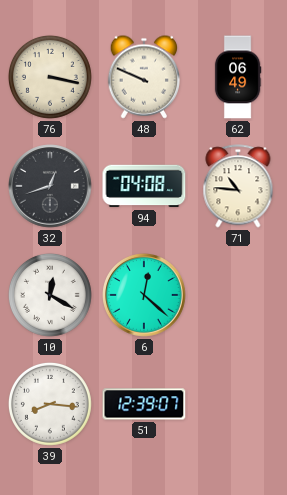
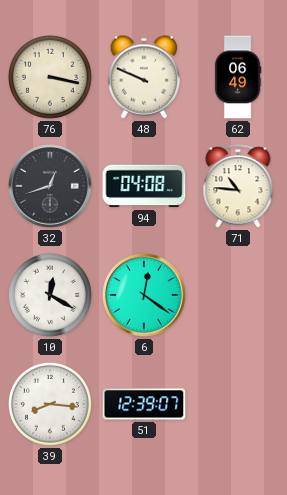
6: 12:22 -> 12:21 (144, 295)
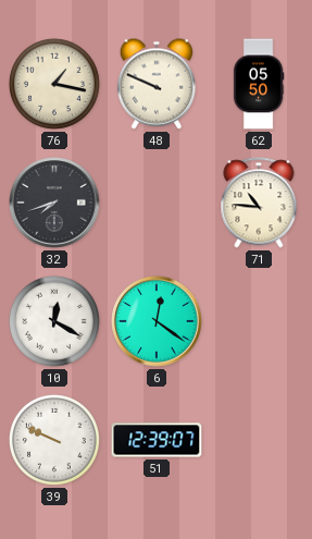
76: 3:17 -> 1:17 (54, 84)
62: 06:49 -> 05:50 (259, 84)
32: 12:42 -> 7:42 (54, 203)
94: 04:08 -> none (144, 186)
39: 8:16 -> 9:49 (54, 440)
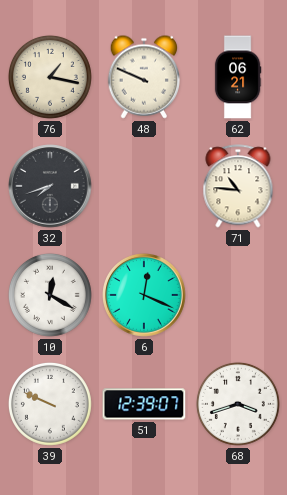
62: 05:50 -> 06:21 (238, 77)
6: 12:21 -> 12:19 (144, 295)
68: none -> 3:42 (238, 404)
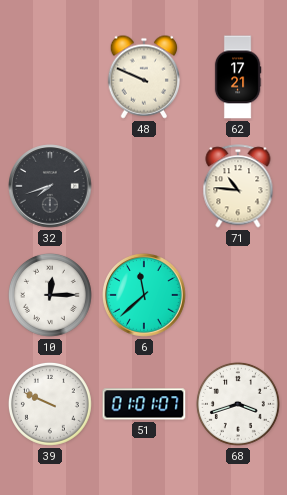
76: 1:17 -> none (50, 77)
62: 06:21 -> 17:21 (238, 77)
10: 12:20 -> 12:15 (50, 295)
6: 12:19 -> 11:38 (144, 295)
51: 12:39 -> 01:01 (144, 404)
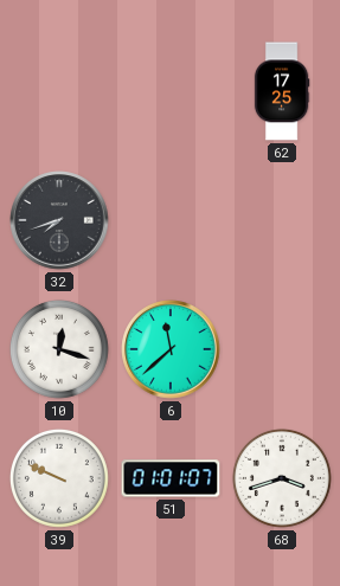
48: 9:49 -> none (143, 77)
62: 17:21 -> 17:25 (282, 91)
71: 10:46 -> none (238, 186)
10: 12:15 -> 12:18 (59, 349)
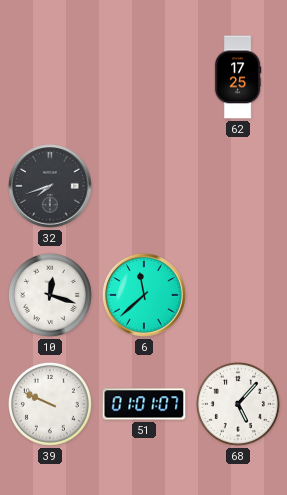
68: 3:42 -> 5:07 (238, 404)
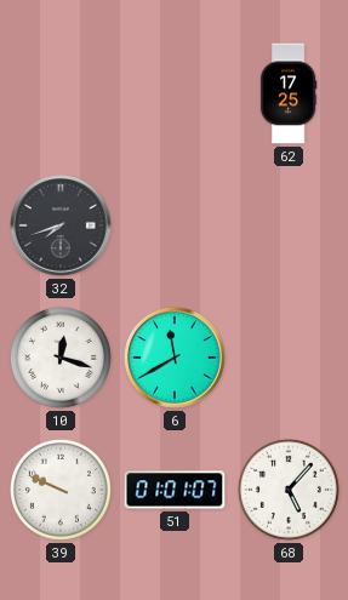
6: 11:38 -> 11:40 (175, 358)
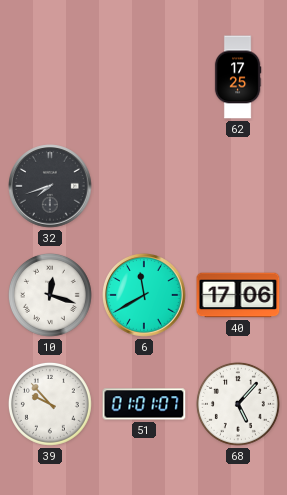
40: none -> 17:06 (238, 295)
39: 9:49 -> 9:53 (50, 404)
